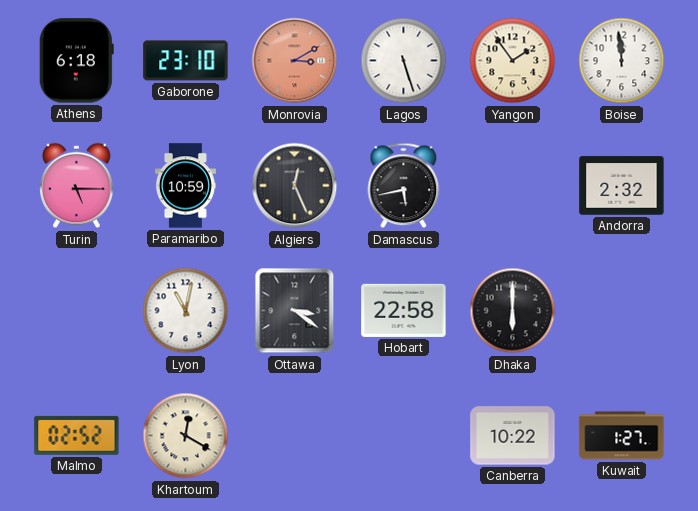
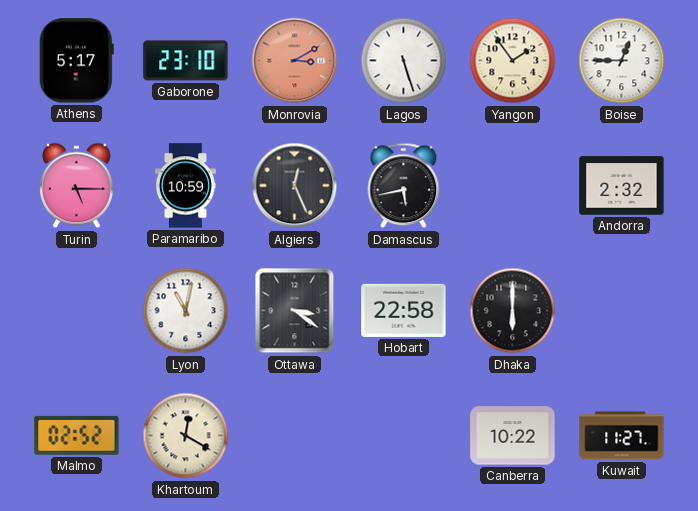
Athens: 6:18 -> 5:17 (76, 61)
Boise: 11:59 -> 12:45 (622, 61)
Kuwait: 1:27 -> 11:27 (622, 436)
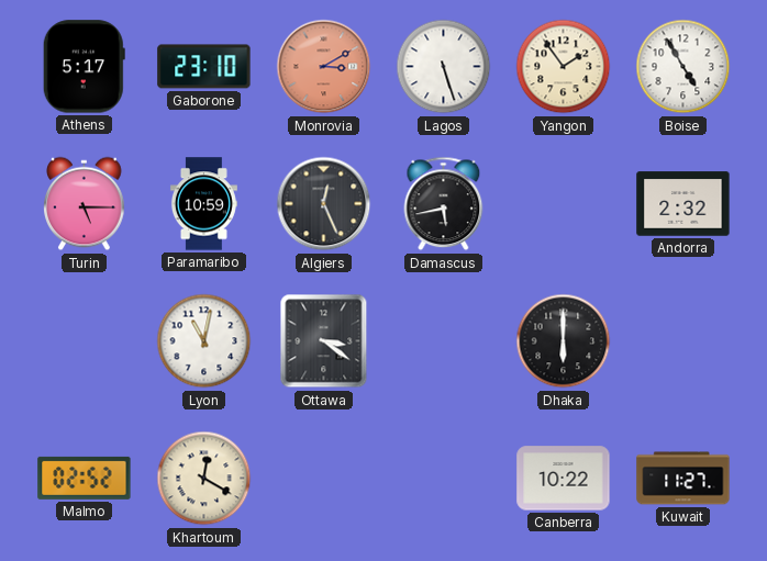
Boise: 12:45 -> 4:55 (683, 67)
Hobart: 22:58 -> none (404, 310)
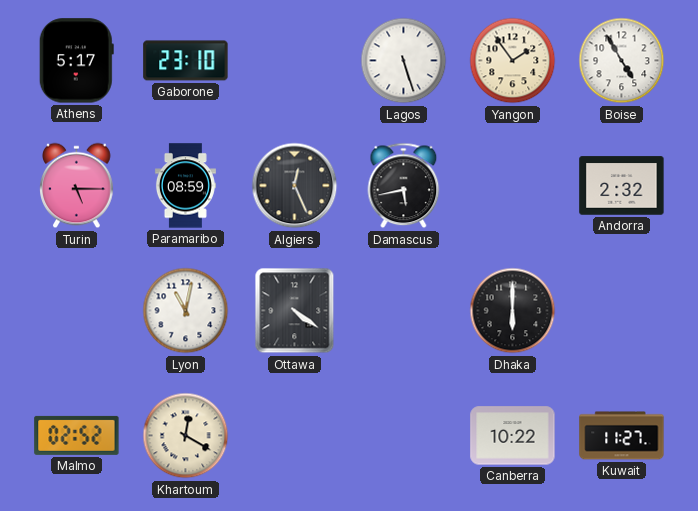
Monrovia: 3:10 -> none (324, 67)
Paramaribo: 10:59 -> 08:59 (185, 186)
Ottawa: 3:21 -> 4:21 (295, 311)
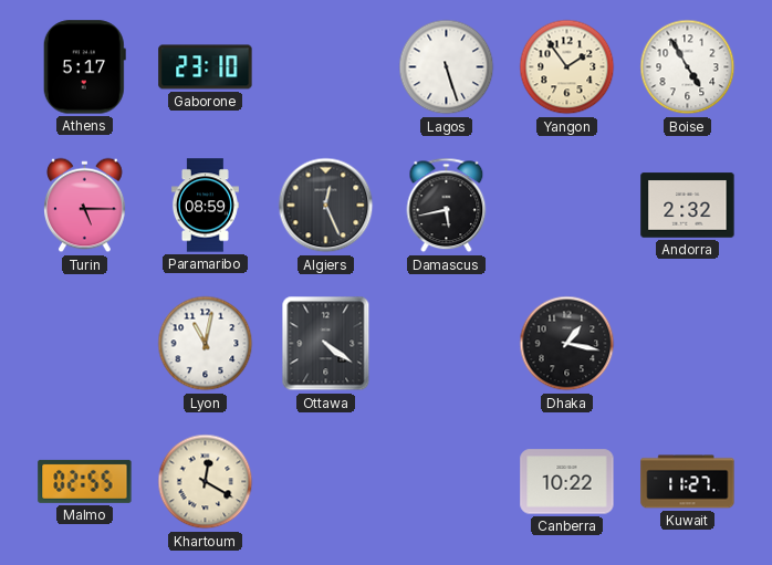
Dhaka: 6:00 -> 1:17 (567, 344)
Malmo: 02:52 -> 02:55 (85, 481)
